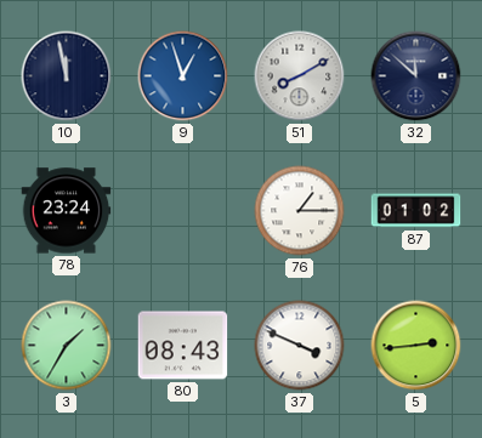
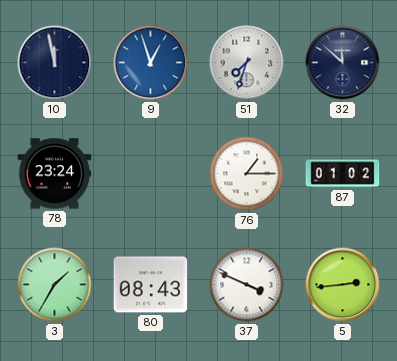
51: 8:10 -> 7:33 (247, 63)
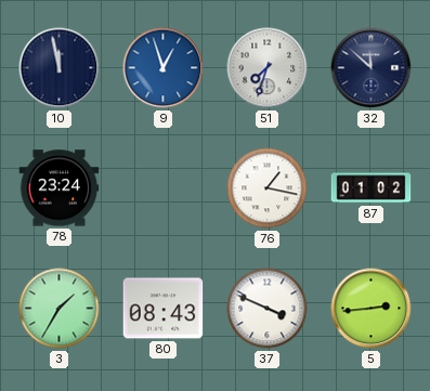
76: 1:15 -> 1:17 (268, 188)
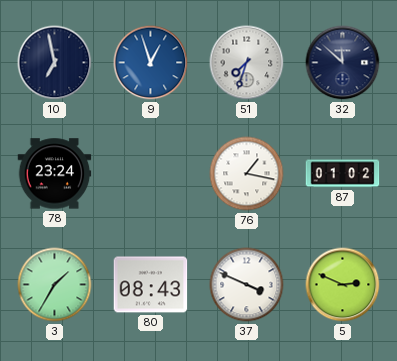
10: 11:58 -> 6:58 (55, 63)
5: 2:44 -> 2:49 (343, 285)
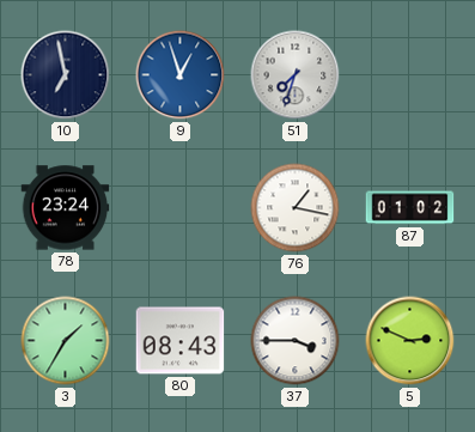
32: 11:52 -> none (343, 63)
37: 3:49 -> 3:45 (296, 341)
